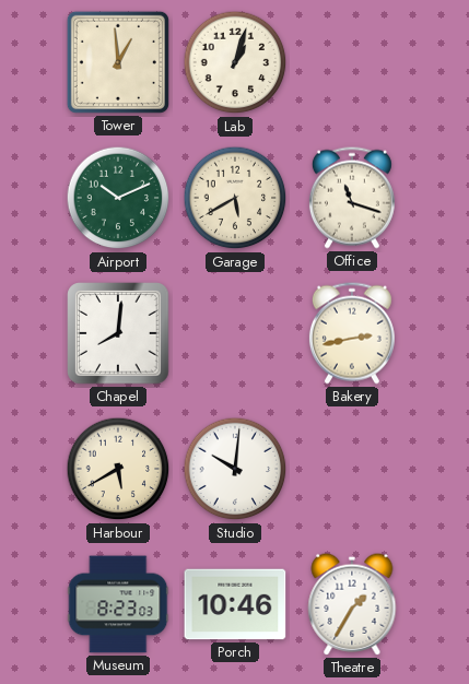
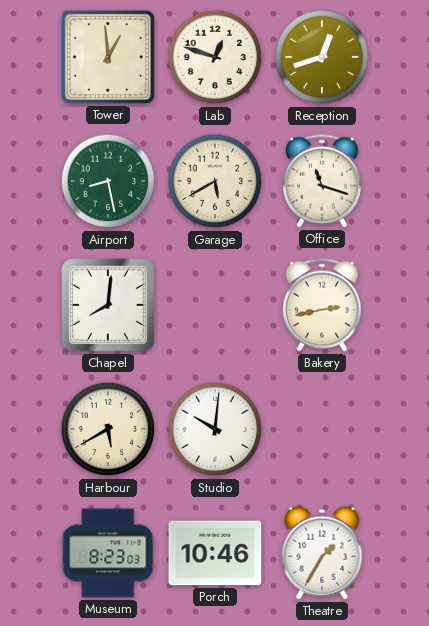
Lab: 1:03 -> 12:48 (215, 57)
Reception: none -> 12:42 (322, 57)
Airport: 10:11 -> 8:28 (108, 181)
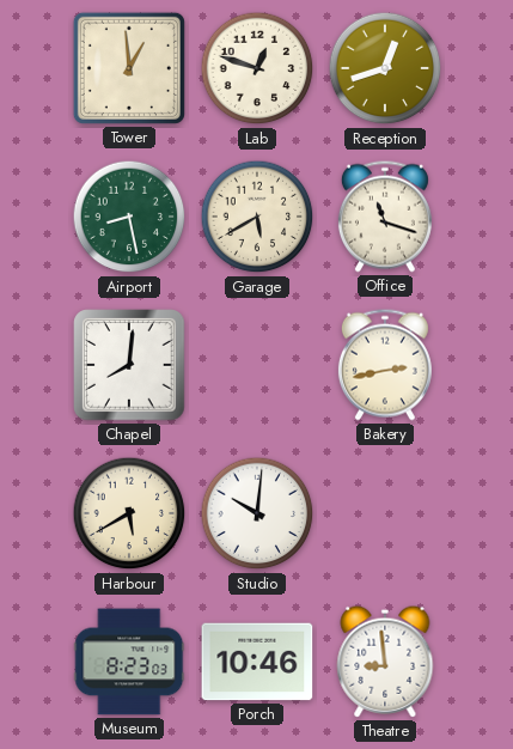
Theatre: 1:35 -> 8:59 (385, 662)
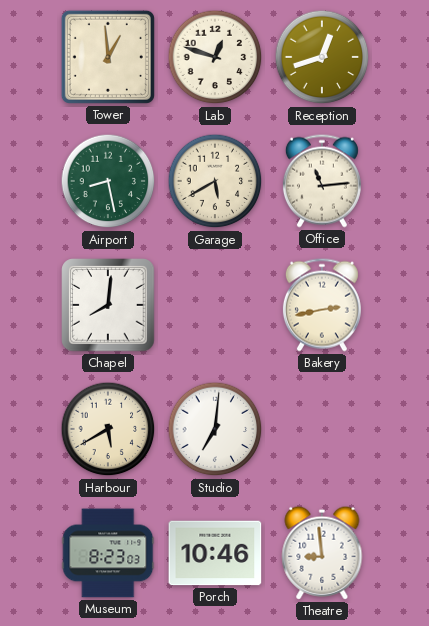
Office: 11:18 -> 11:14 (322, 181)
Studio: 10:01 -> 7:01 (215, 429)
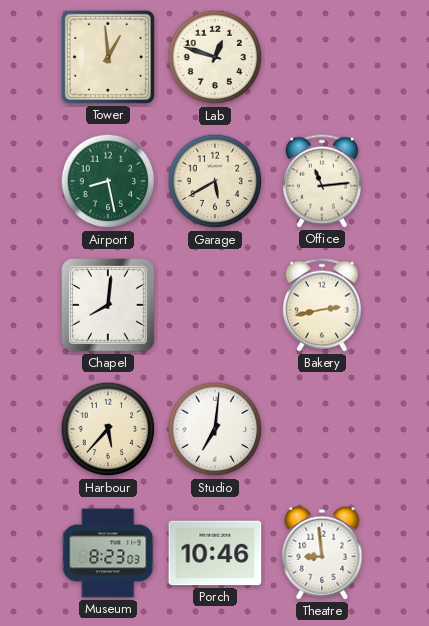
Reception: 12:42 -> none (322, 57)
Harbour: 5:40 -> 5:37 (108, 429)
